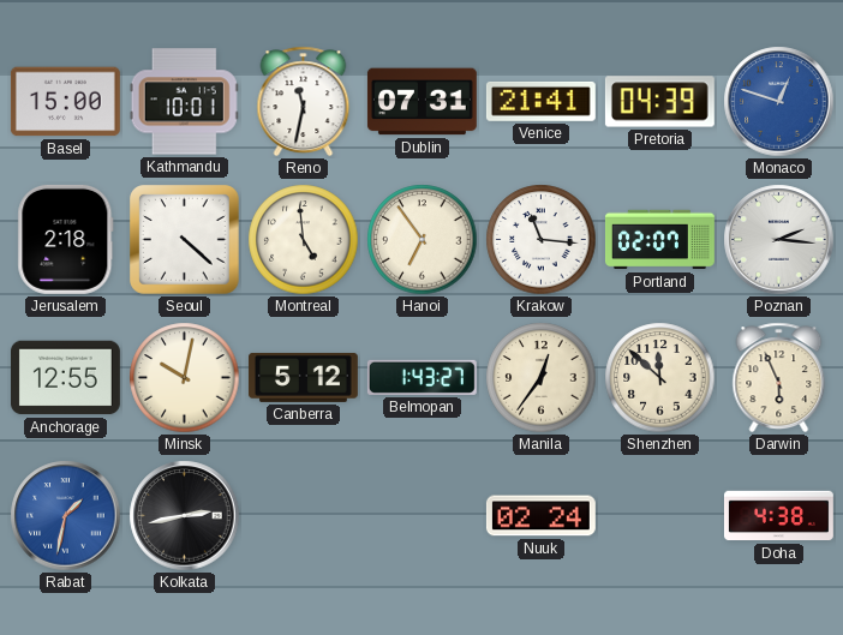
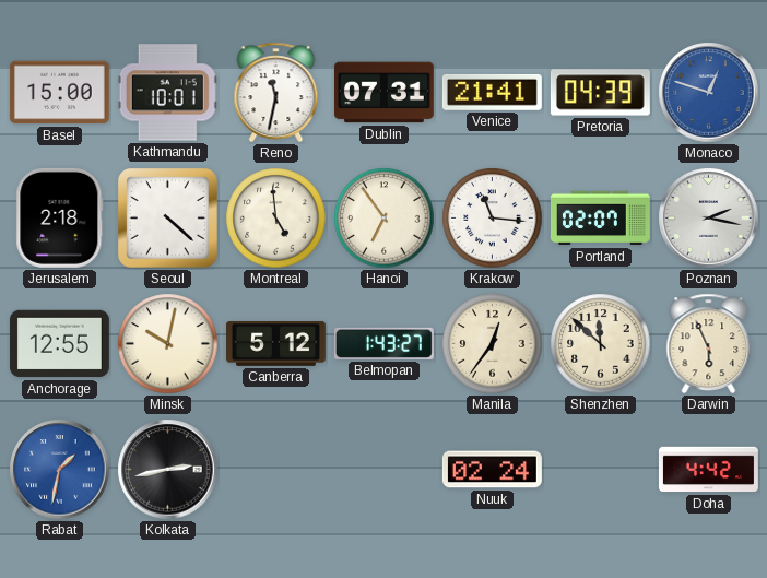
Poznan: 2:16 -> 2:17 (709, 219)
Doha: 4:38 -> 4:42 (708, 470)
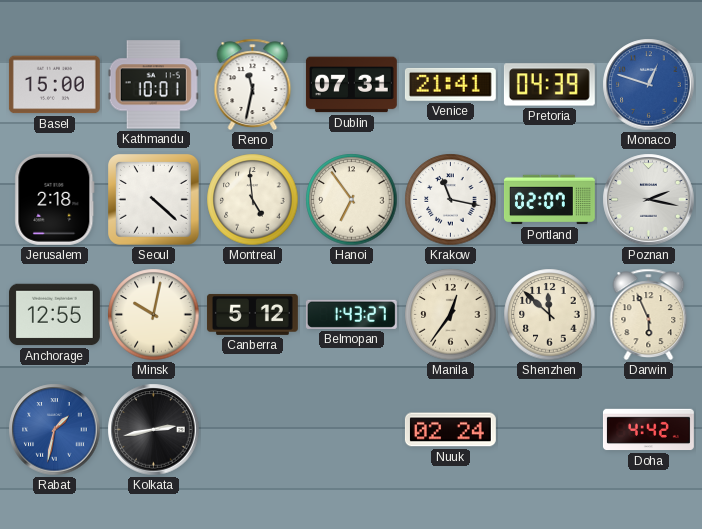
Krakow: 11:16 -> 11:17 (451, 200)
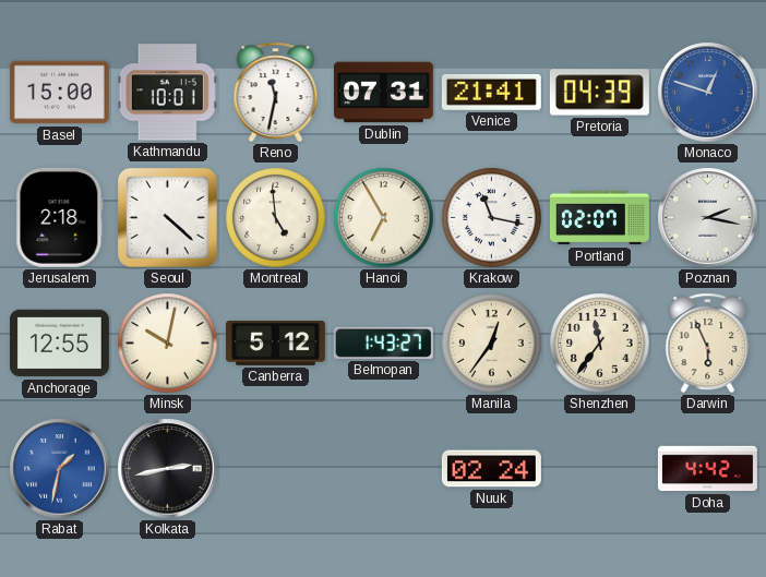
Hanoi: 6:54 -> 6:55 (384, 218)
Shenzhen: 11:52 -> 11:36 (600, 344)
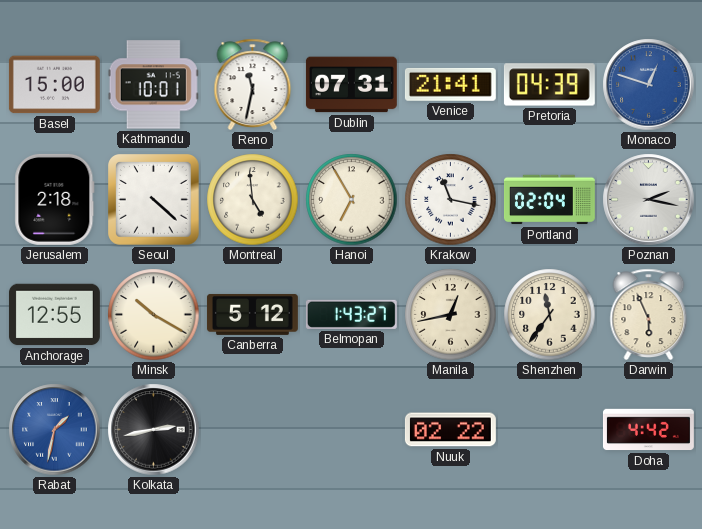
Portland: 02:07 -> 02:04 (549, 200)
Minsk: 10:02 -> 10:20 (154, 315)
Manila: 12:36 -> 12:43 (451, 315)
Nuuk: 02:24 -> 02:22 (450, 430)
